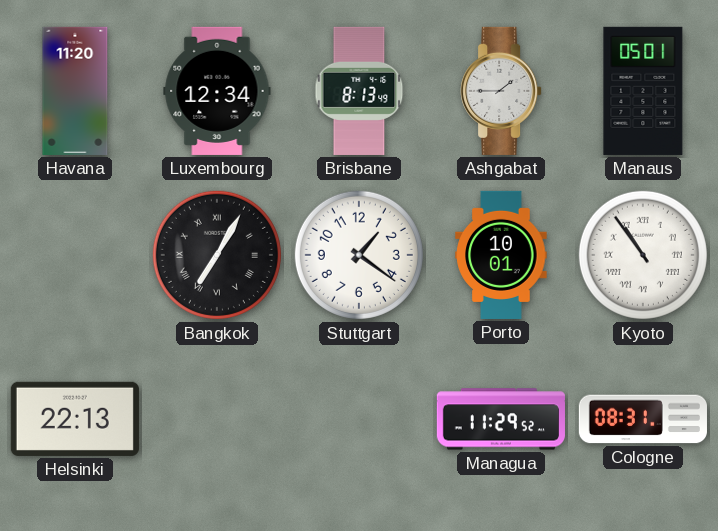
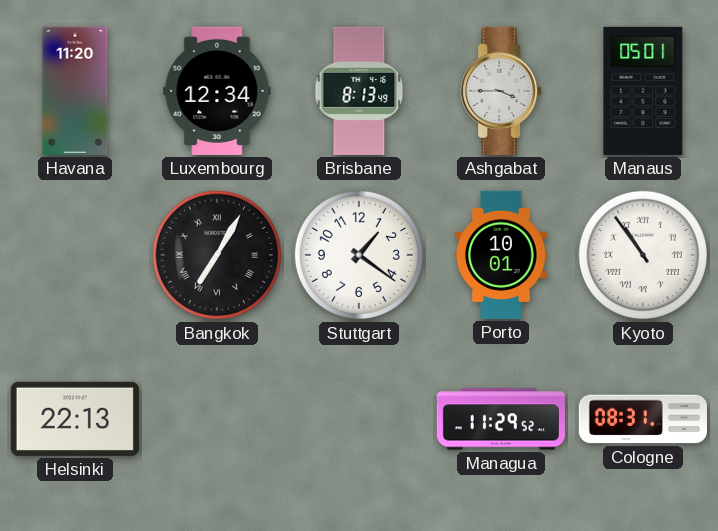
Ashgabat: 1:45 -> 3:45 (501, 91)
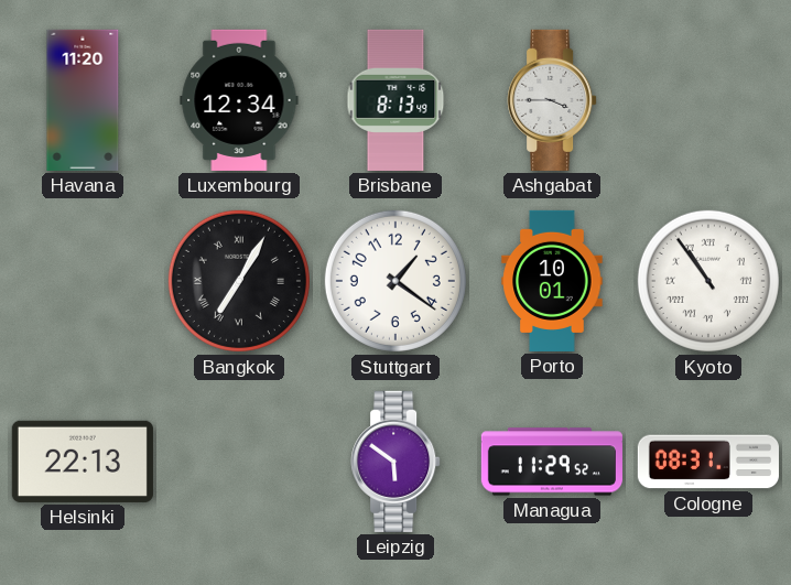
Manaus: 05:01 -> none (643, 91)
Leipzig: none -> 5:51 (395, 462)
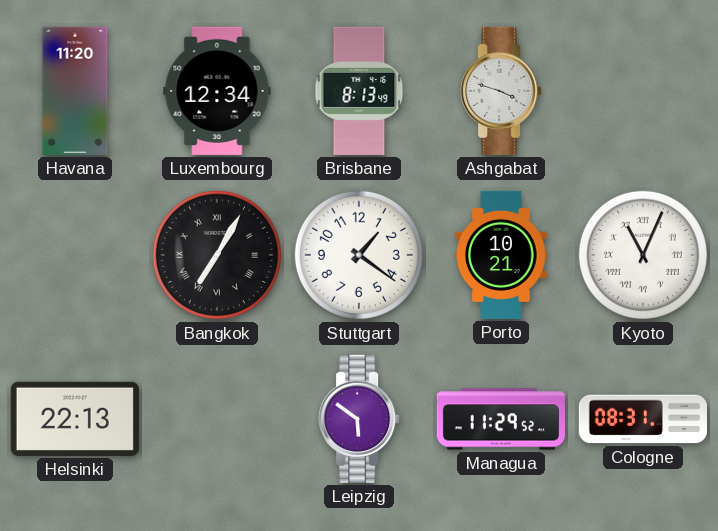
Ashgabat: 3:45 -> 3:48 (501, 91)
Porto: 10:01 -> 10:21 (501, 255)
Kyoto: 10:54 -> 11:04 (643, 255)
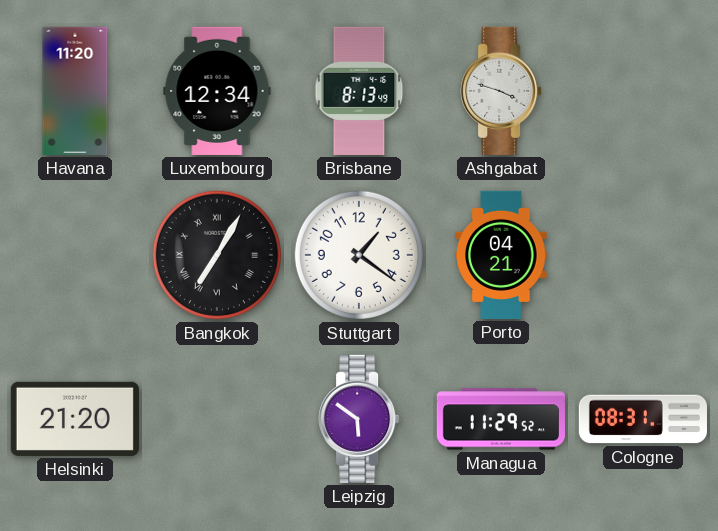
Porto: 10:21 -> 04:21 (501, 255)
Kyoto: 11:04 -> none (643, 255)
Helsinki: 22:13 -> 21:20 (75, 419)
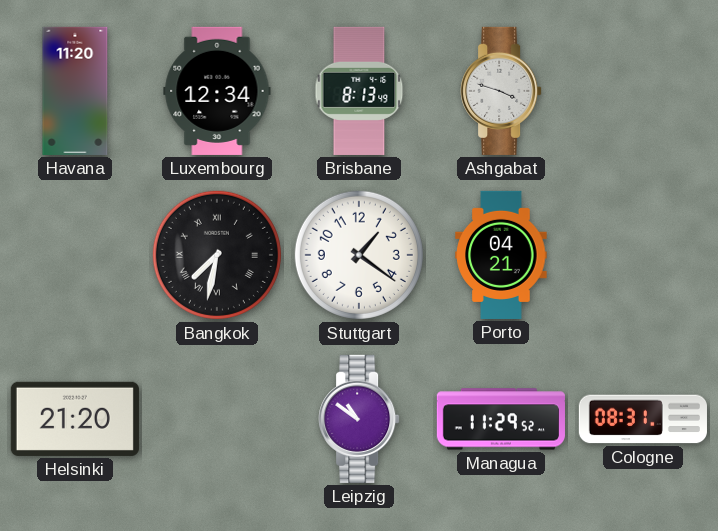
Bangkok: 7:05 -> 7:32 (217, 255)
Leipzig: 5:51 -> 10:51 (359, 419)
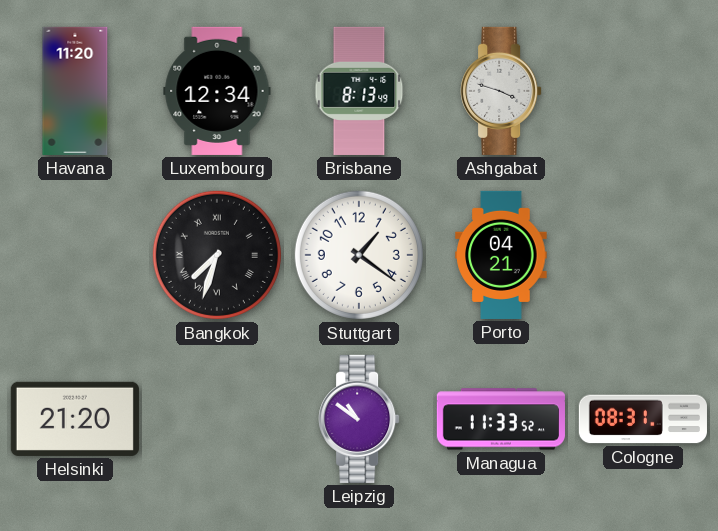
Bangkok: 7:32 -> 7:33 (217, 255)
Managua: 11:29 -> 11:33 (501, 419)
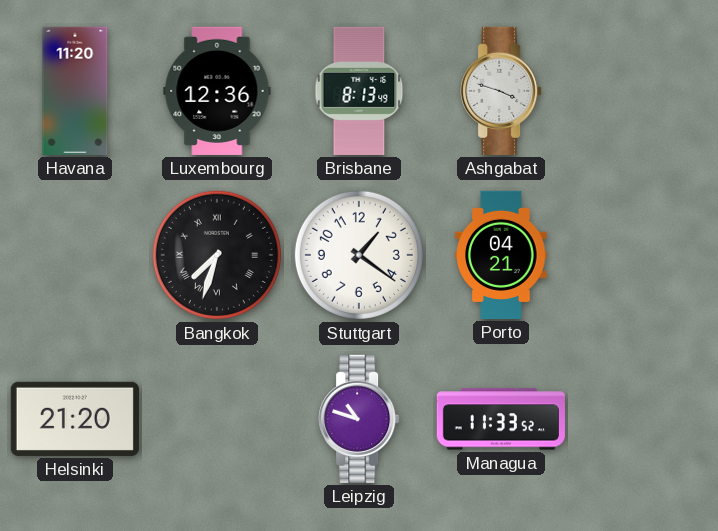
Luxembourg: 12:34 -> 12:36 (217, 91)
Leipzig: 10:51 -> 10:48 (359, 419)
Cologne: 08:31 -> none (643, 419)
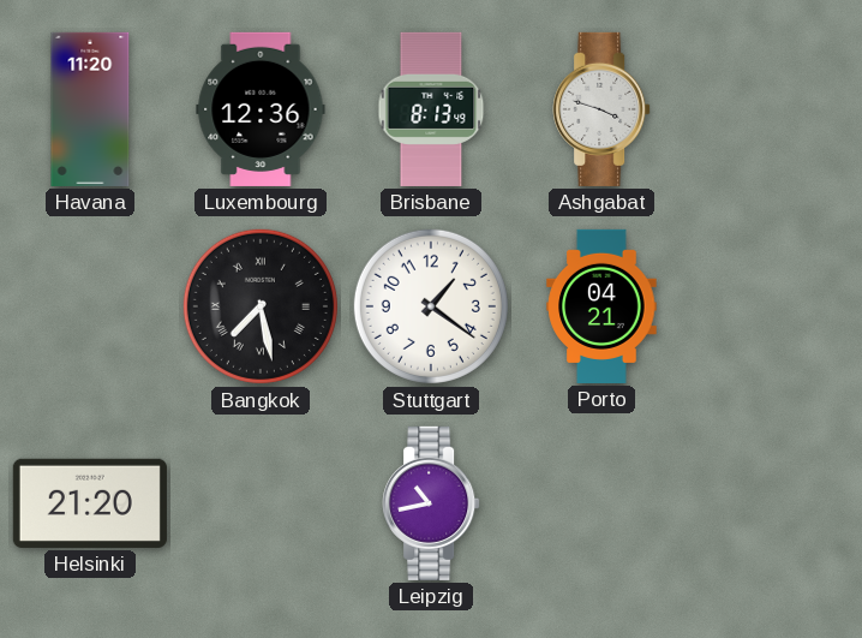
Bangkok: 7:33 -> 7:28 (261, 306)
Leipzig: 10:48 -> 10:43 (431, 503)
Managua: 11:33 -> none (501, 419)
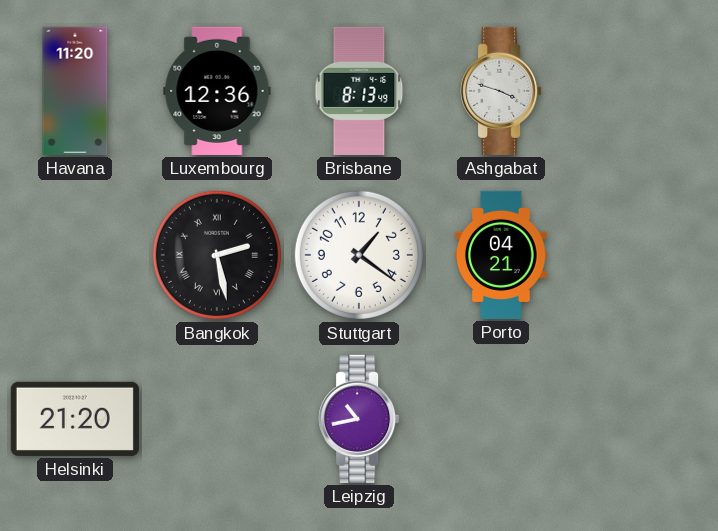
Bangkok: 7:28 -> 2:28 (217, 255)
